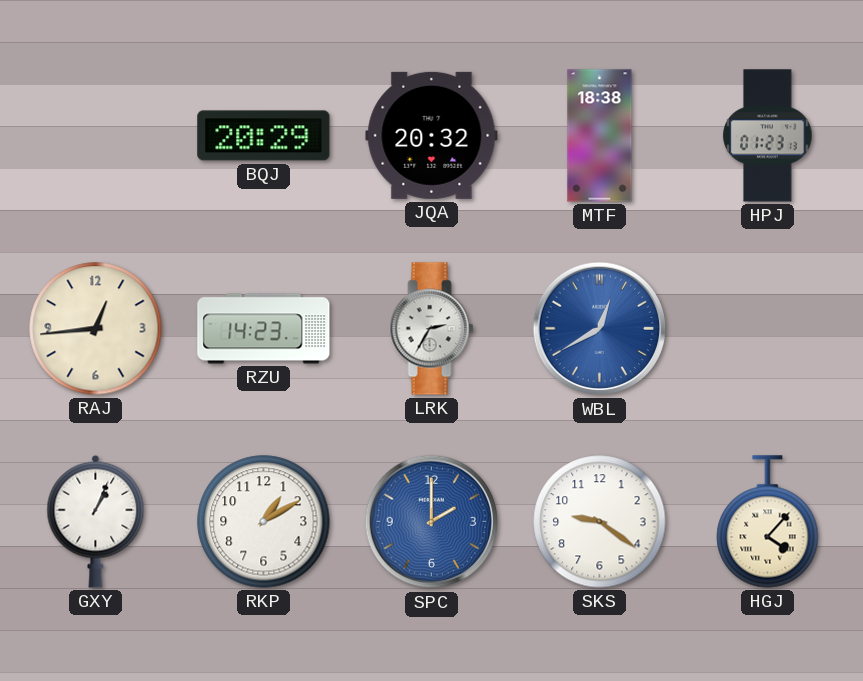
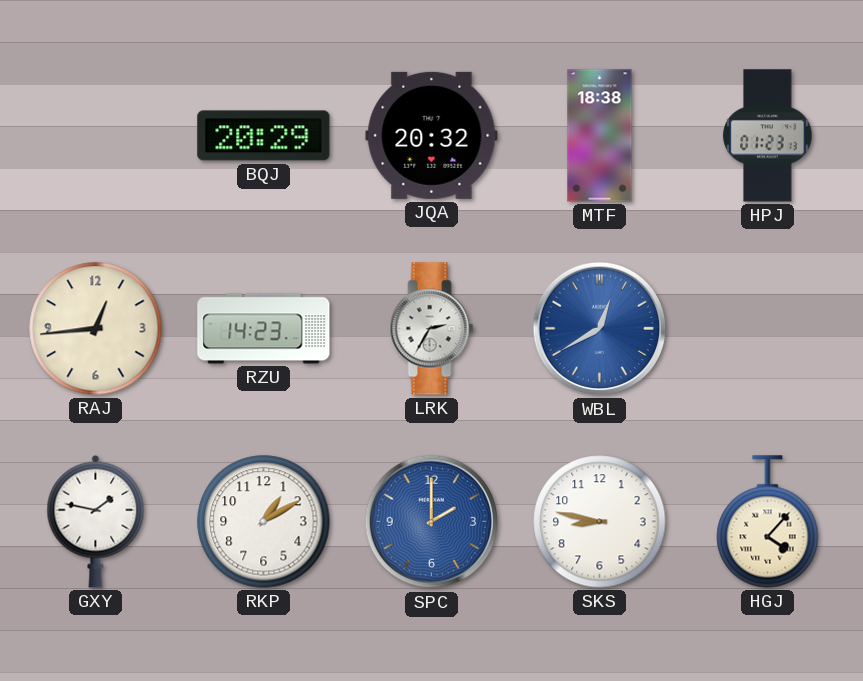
GXY: 1:04 -> 1:47 (96, 521)
SKS: 9:21 -> 8:47 (600, 522)
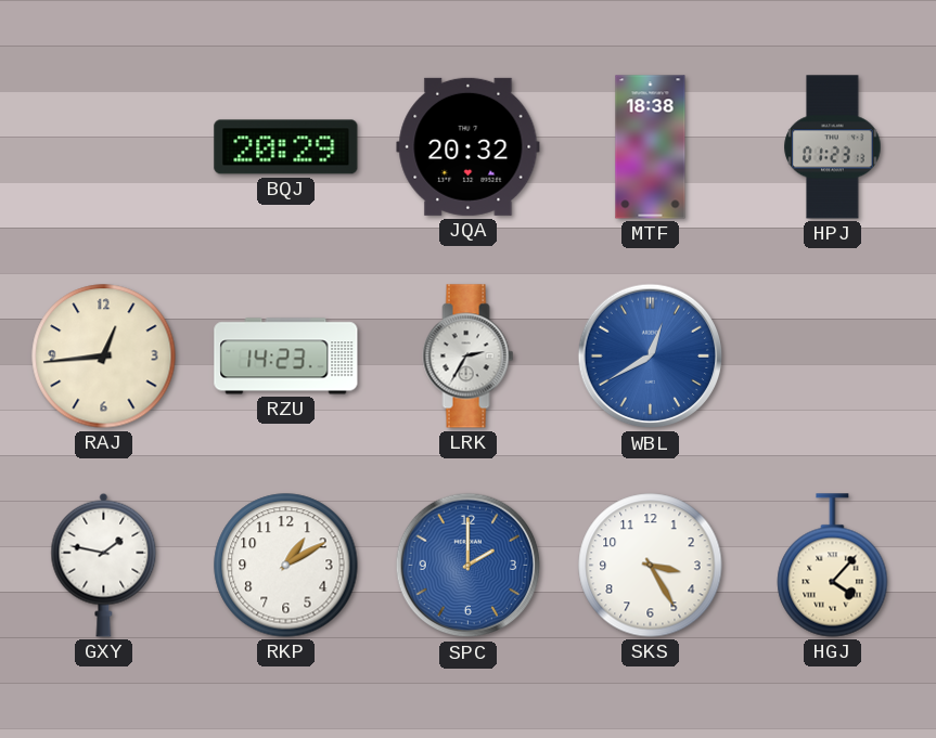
SKS: 8:47 -> 3:25 (651, 566)
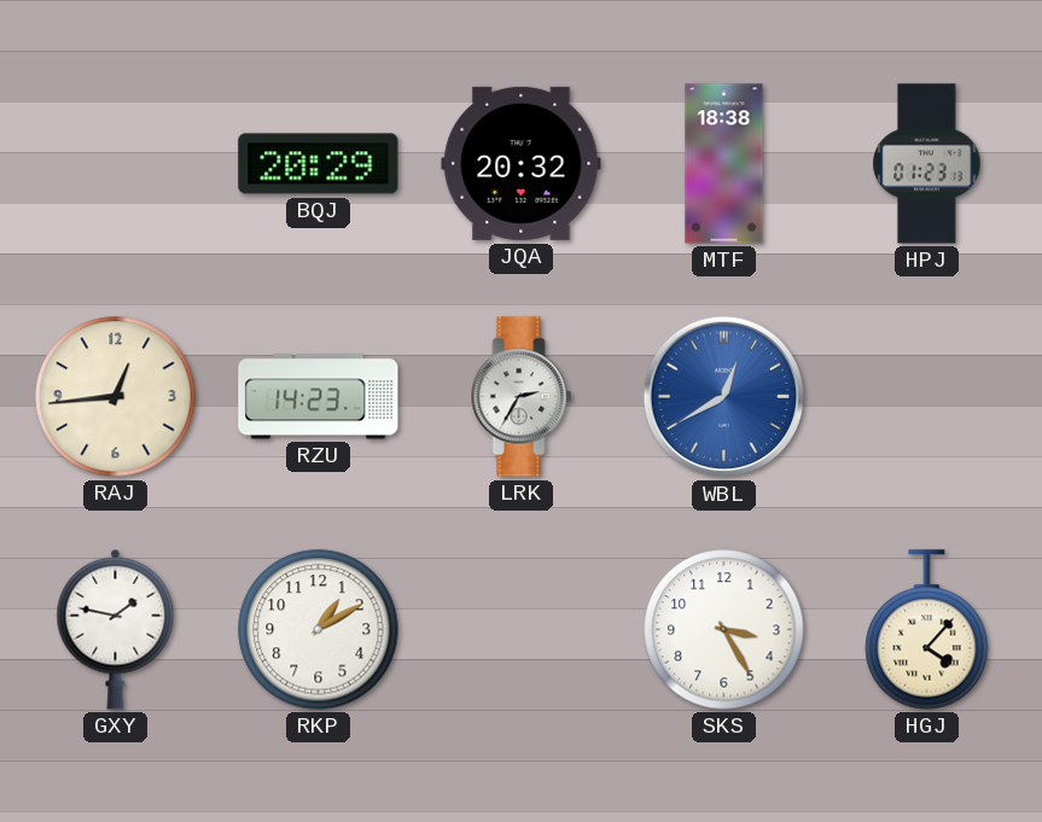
SPC: 2:00 -> none (469, 566)
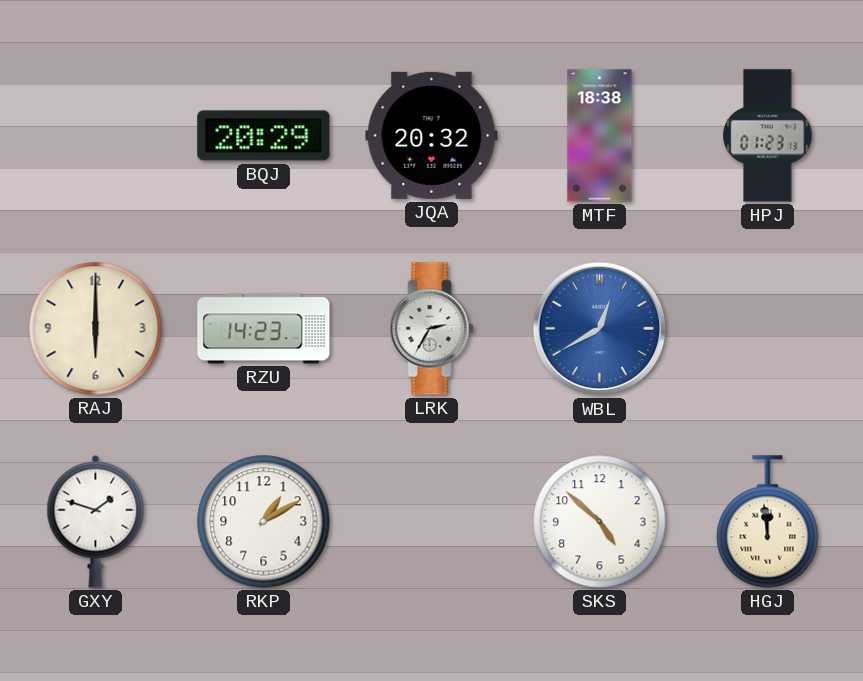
RAJ: 12:44 -> 6:00 (96, 329)
GXY: 1:47 -> 1:48 (96, 521)
SKS: 3:25 -> 4:52 (600, 522)
HGJ: 4:07 -> 11:59 (768, 522)
